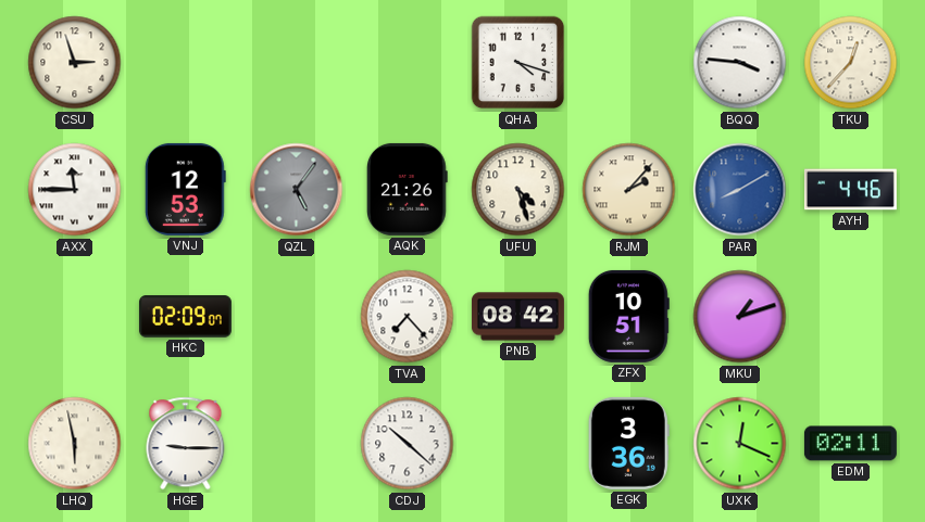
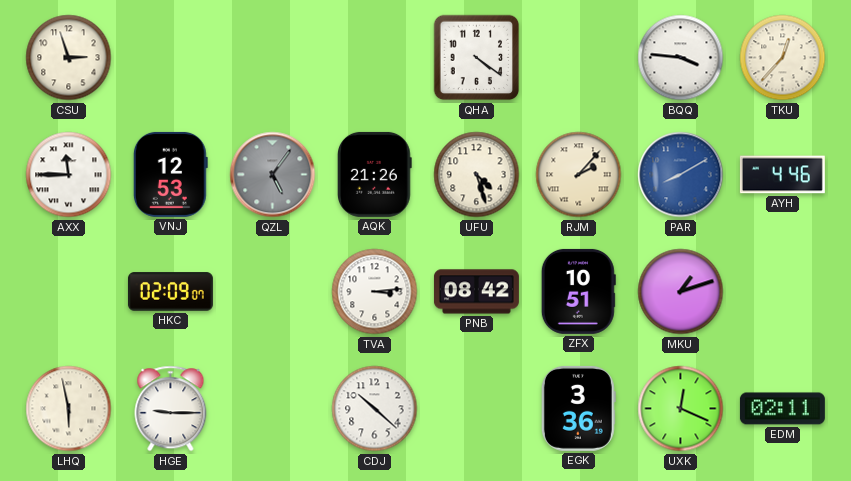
QHA: 4:18 -> 4:21 (477, 58)
TVA: 7:23 -> 3:14 (375, 292)
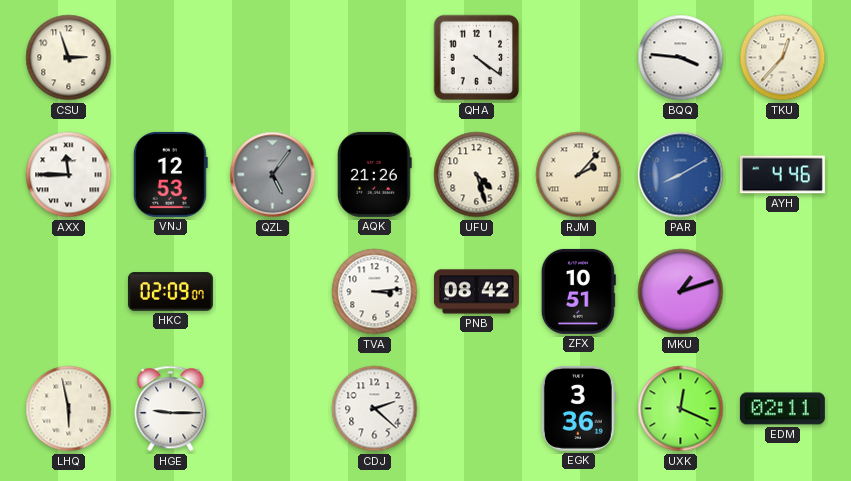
CDJ: 10:22 -> 2:22 (375, 409)
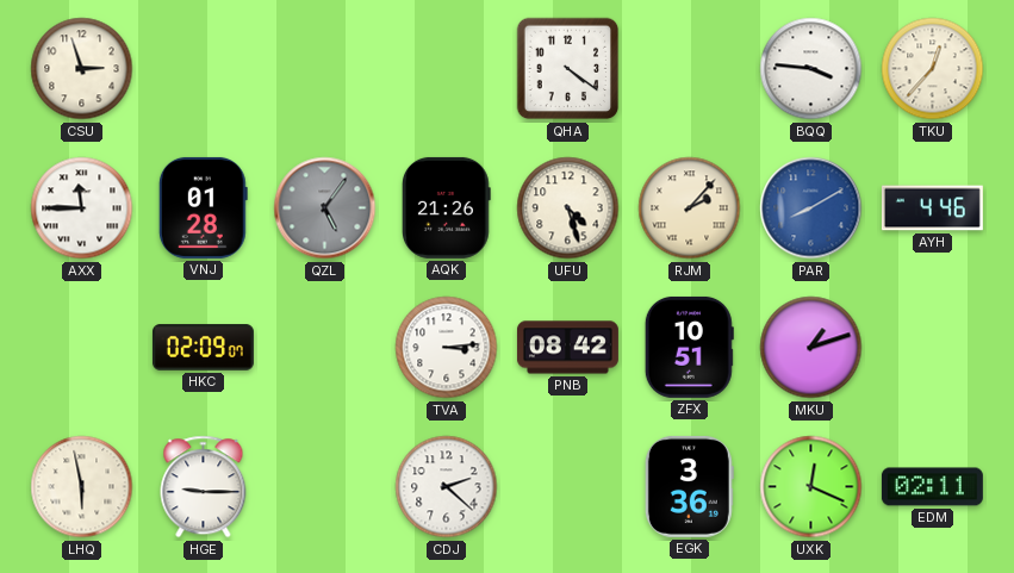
VNJ: 12:53 -> 01:28 (203, 207)
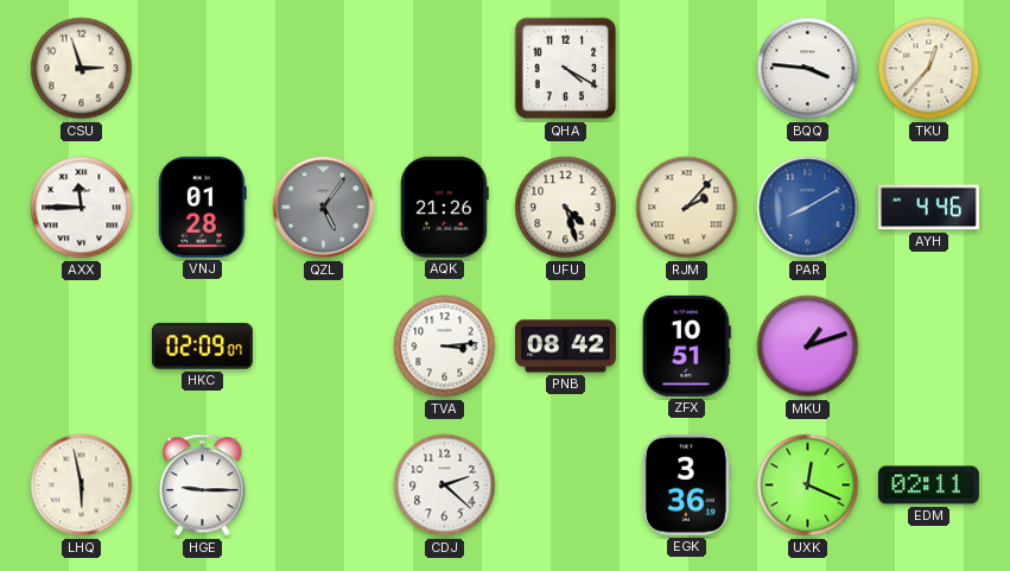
QHA: 4:21 -> 4:20 (566, 69)
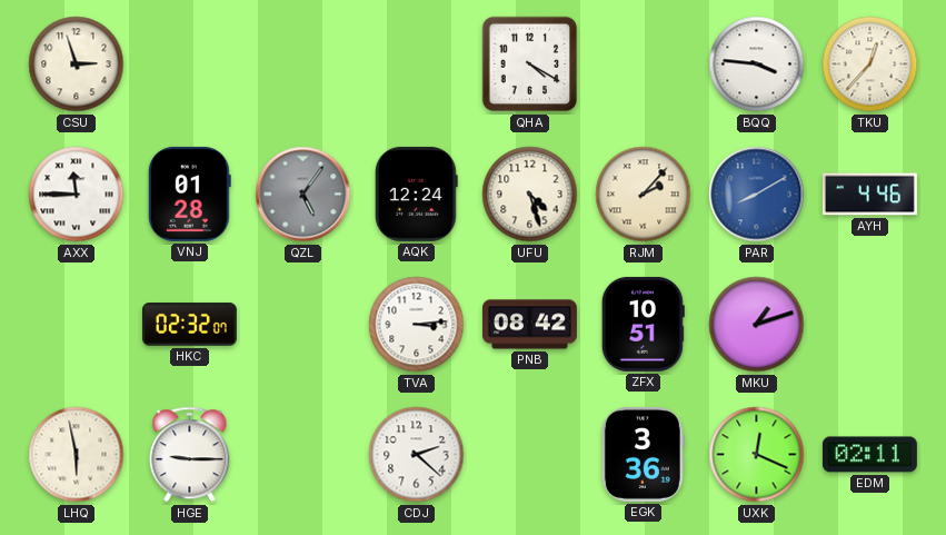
AQK: 21:26 -> 12:24 (417, 194)
HKC: 02:09 -> 02:32 (189, 325)
